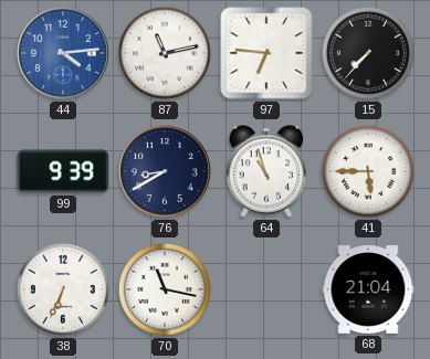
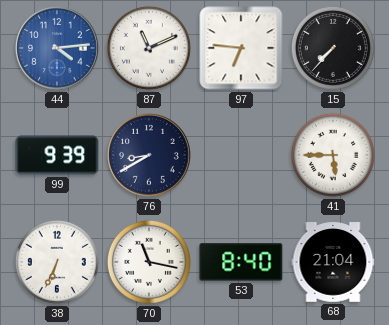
87: 11:13 -> 11:11 (149, 48)
64: 10:57 -> none (266, 171)
53: none -> 8:40 (241, 262)
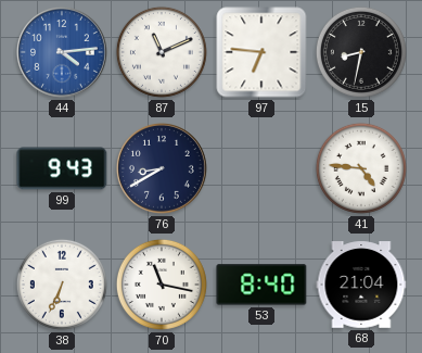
15: 7:37 -> 8:32 (361, 52)
99: 9:39 -> 9:43 (62, 168)
41: 5:45 -> 4:46 (361, 168)
